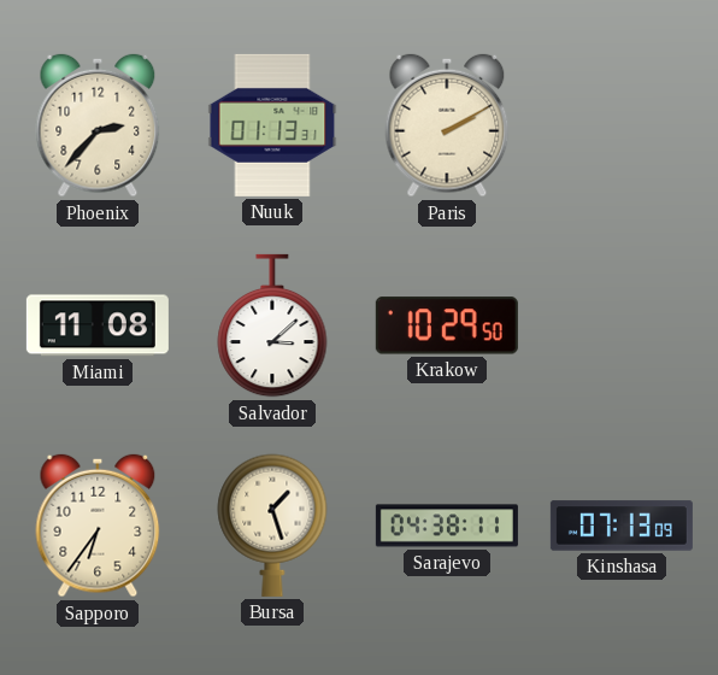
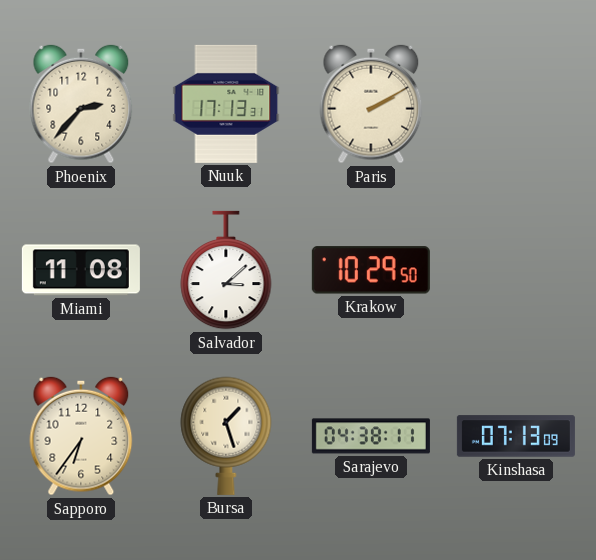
Nuuk: 01:13 -> 17:13 (226, 104)
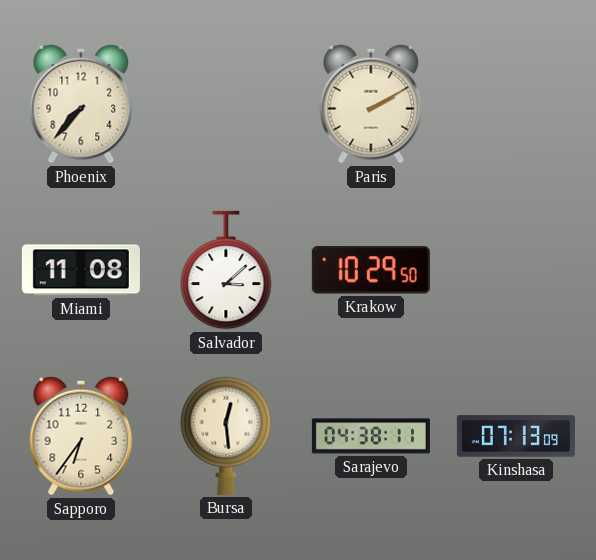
Phoenix: 2:37 -> 7:37 (81, 104)
Nuuk: 17:13 -> none (226, 104)
Bursa: 1:27 -> 12:29 (226, 436)
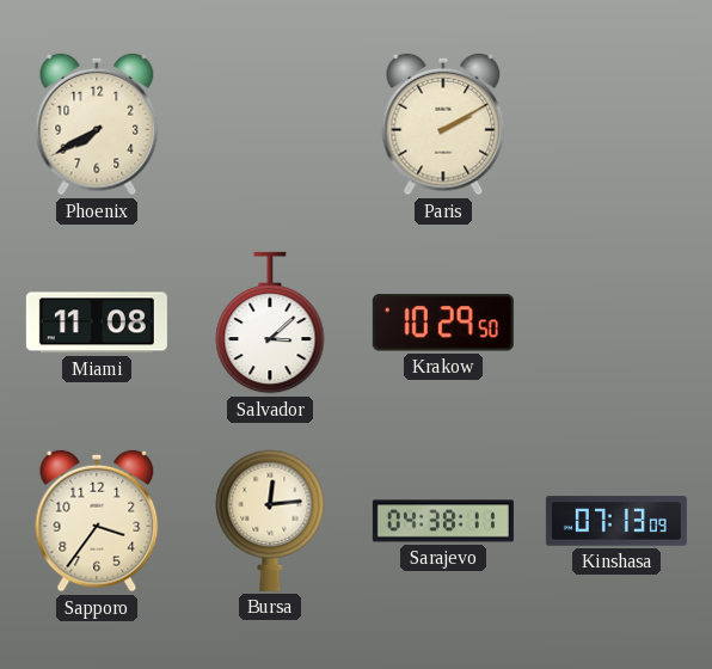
Phoenix: 7:37 -> 7:40 (97, 124)
Sapporo: 6:36 -> 3:36 (97, 521)
Bursa: 12:29 -> 12:14 (270, 521)
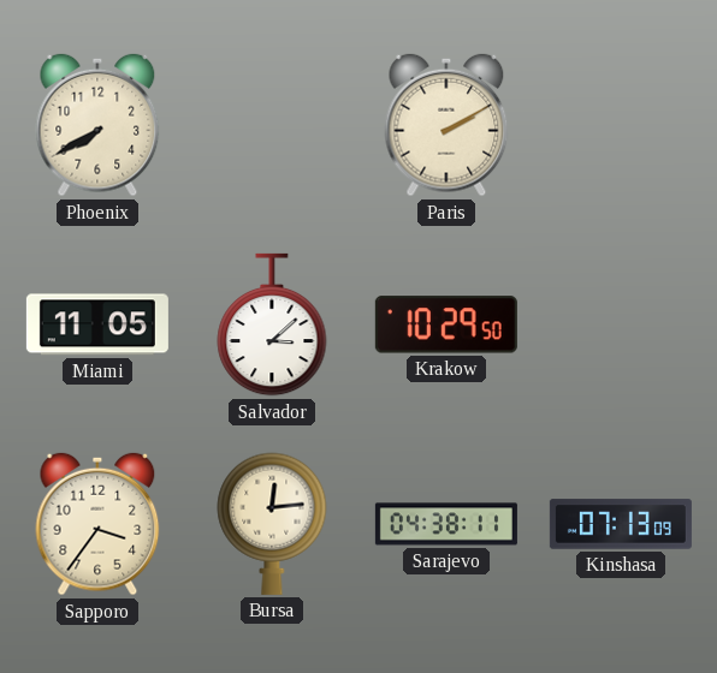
Miami: 11:08 -> 11:05 (97, 324)
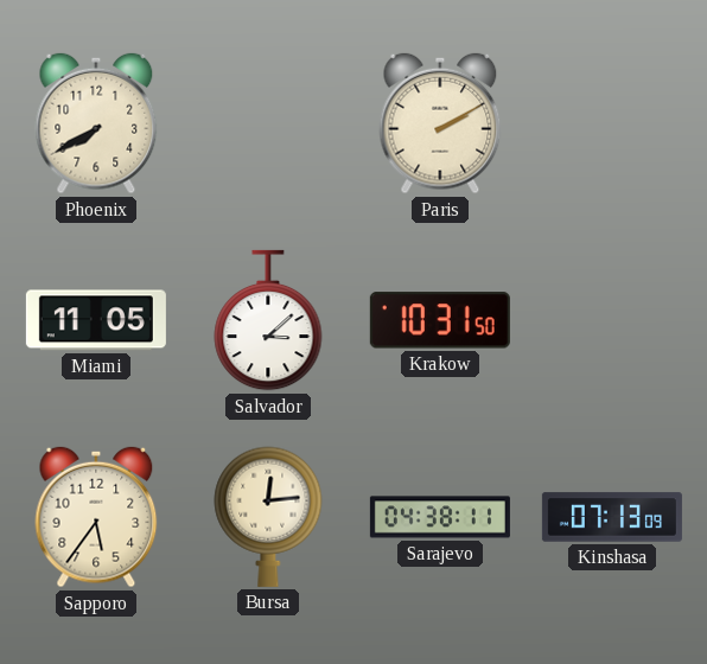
Krakow: 10:29 -> 10:31 (440, 320)
Sapporo: 3:36 -> 5:36 (96, 517)
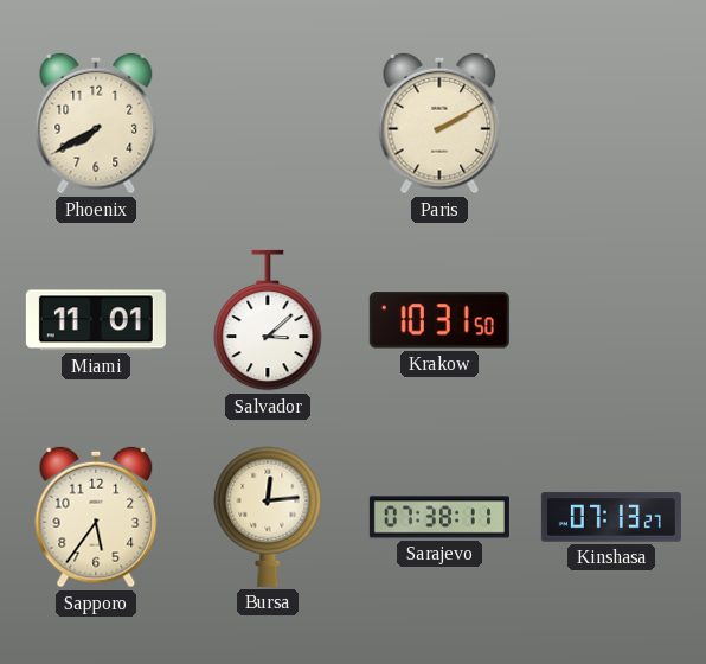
Miami: 11:05 -> 11:01 (96, 320)
Sarajevo: 04:38 -> 07:38 (439, 517)
Kinshasa: 07:13:09 -> 07:13:27 (611, 517)
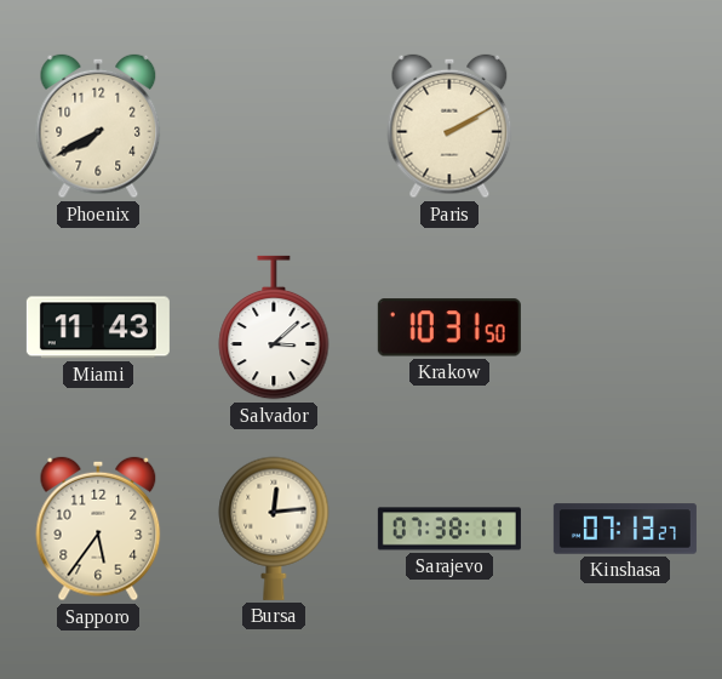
Miami: 11:01 -> 11:43 (98, 327)
